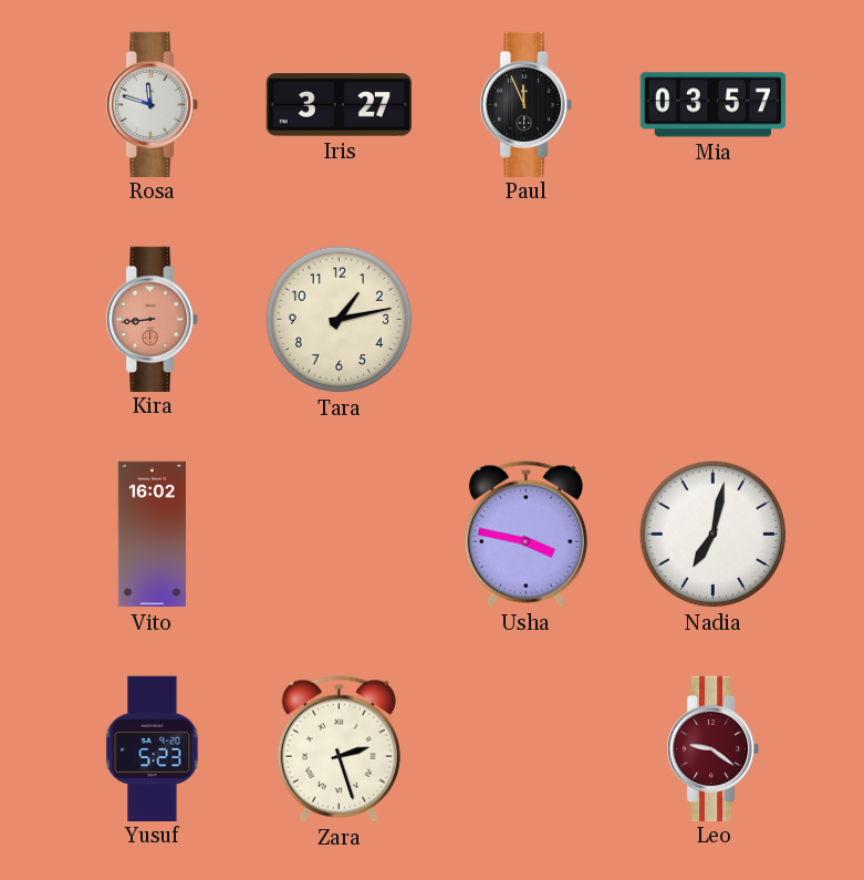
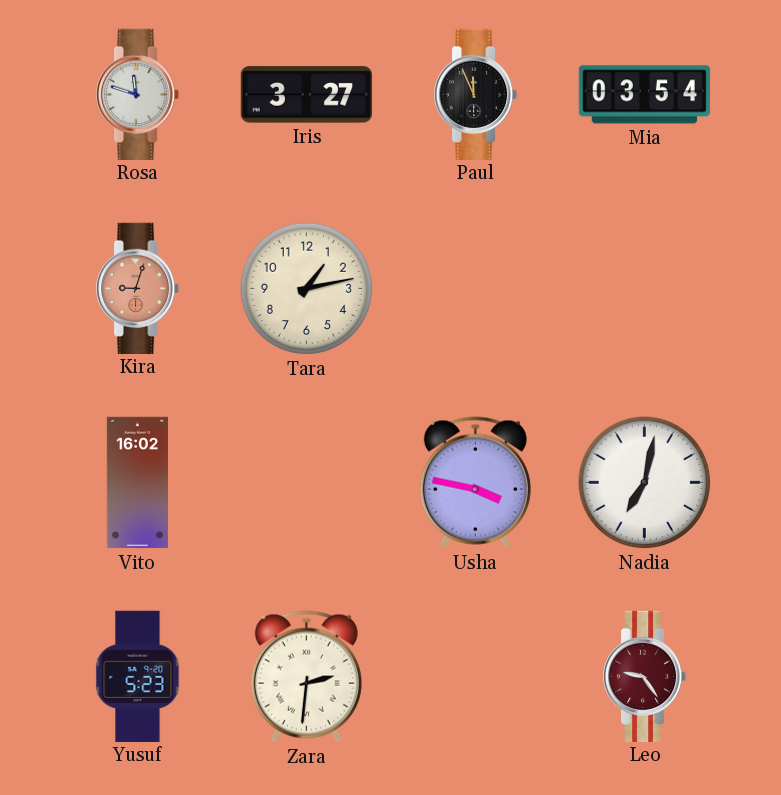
Mia: 03:57 -> 03:54 (644, 95)
Kira: 8:44 -> 9:03 (139, 288)
Zara: 2:27 -> 2:31 (306, 677)
Leo: 9:21 -> 9:24 (646, 676)
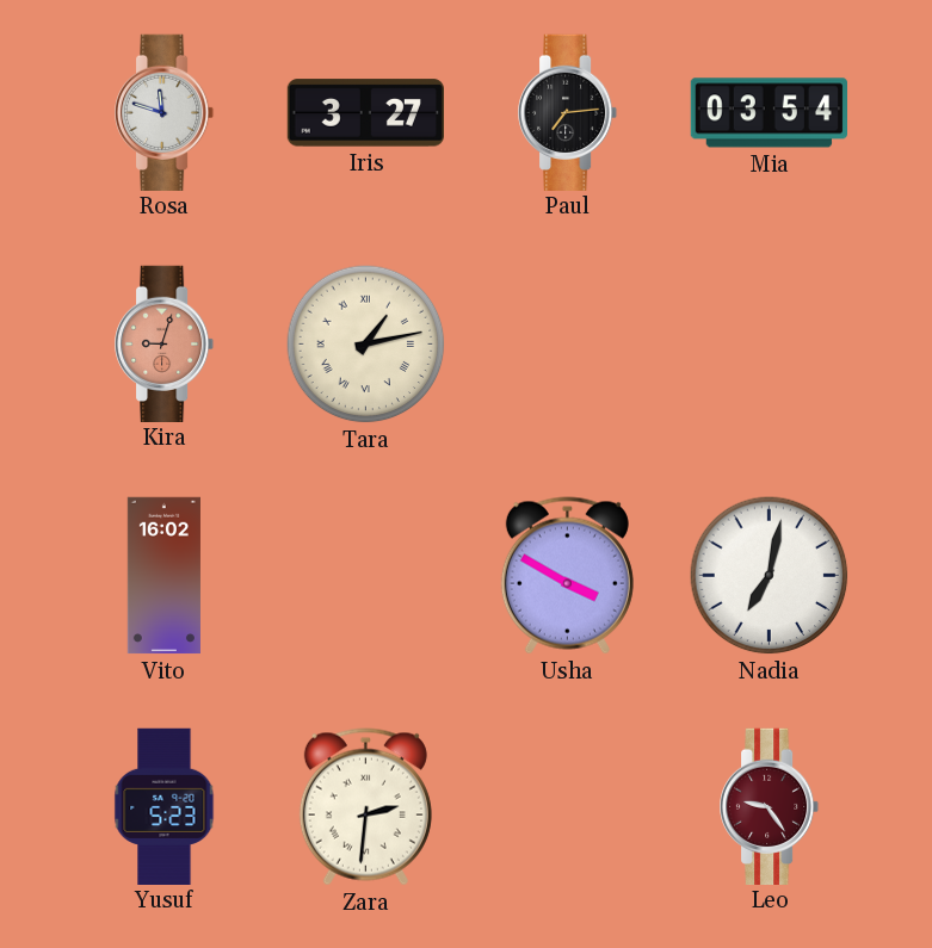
Paul: 11:56 -> 7:14 (569, 112)
Tara numerals: Arabic -> Roman (366, 345)
Usha: 3:47 -> 3:50 (567, 576)
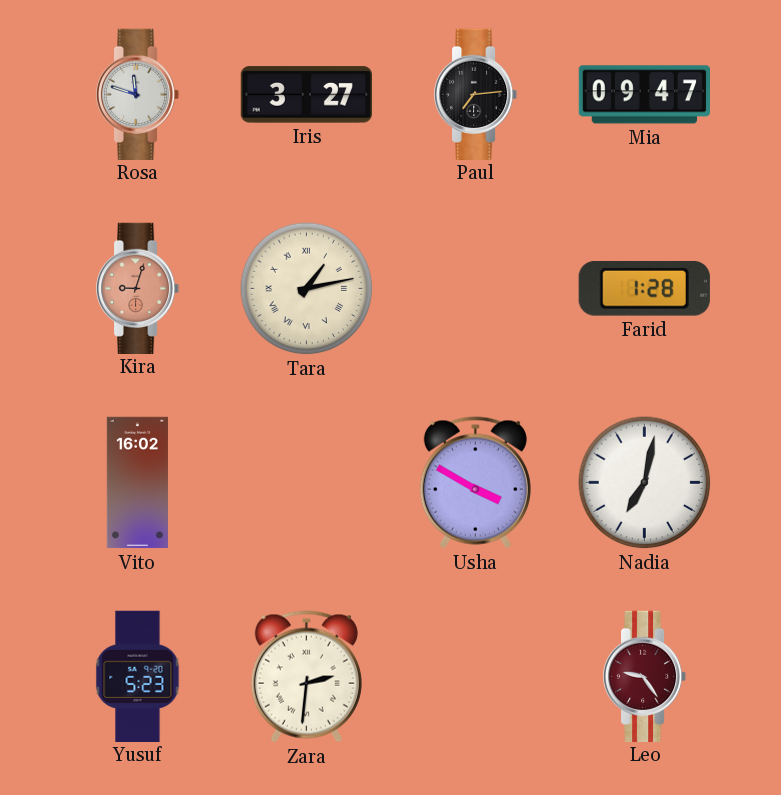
Mia: 03:54 -> 09:47 (644, 95)
Farid: none -> 1:28 (644, 288)
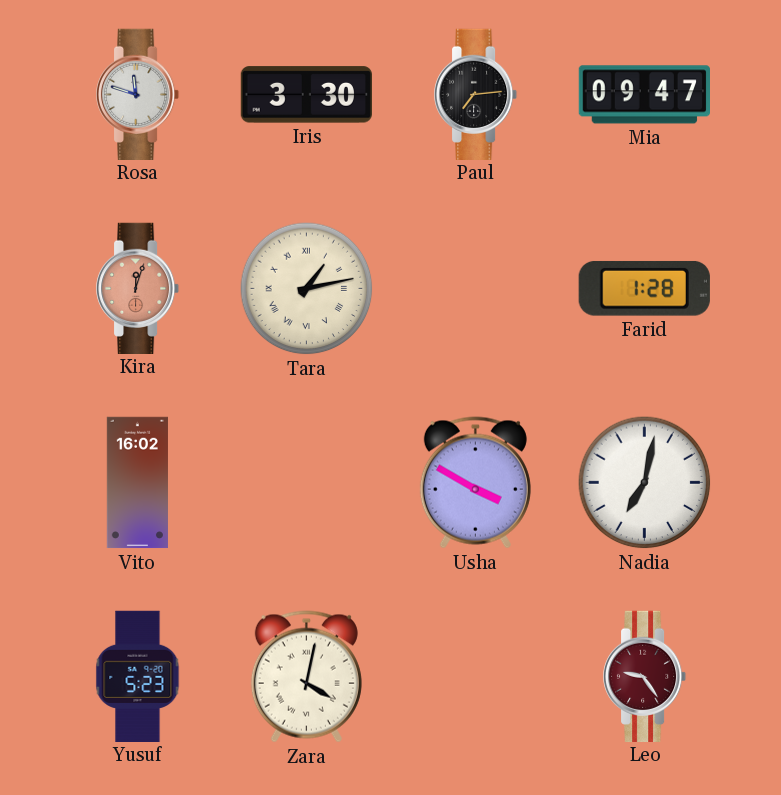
Iris: 3:27 -> 3:30 (306, 95)
Kira: 9:03 -> 12:03 (139, 288)
Zara: 2:31 -> 4:02 (306, 677)
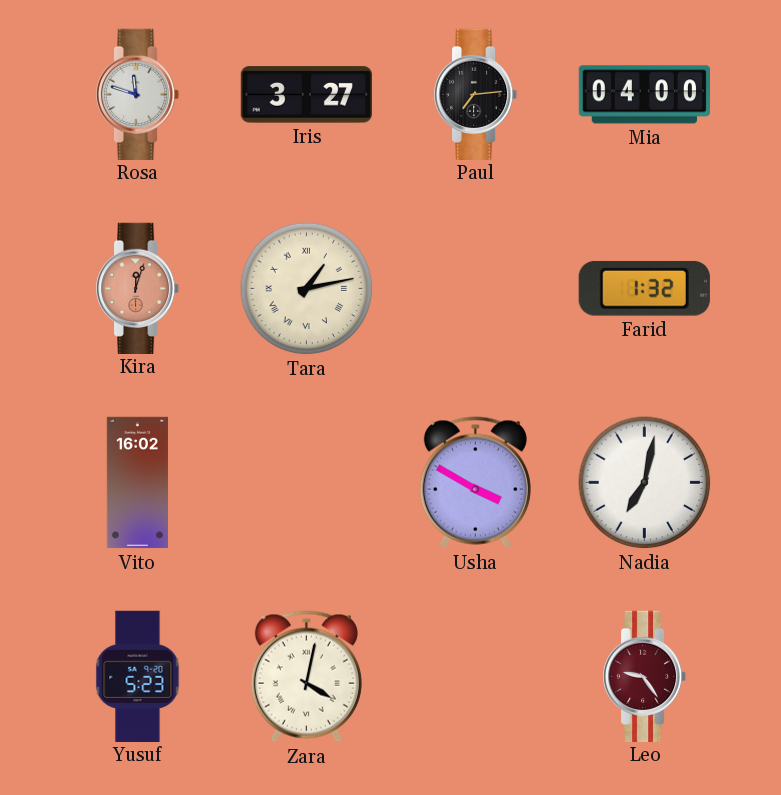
Iris: 3:30 -> 3:27 (306, 95)
Mia: 09:47 -> 04:00 (644, 95)
Farid: 1:28 -> 1:32 (644, 288)
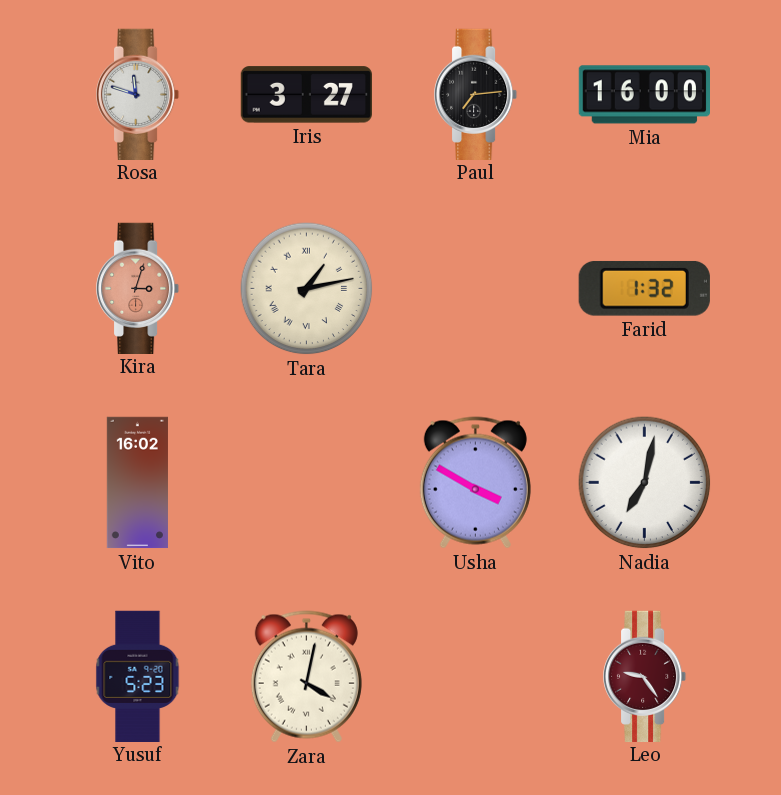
Mia: 04:00 -> 16:00 (644, 95)
Kira: 12:03 -> 3:03 (139, 288)
